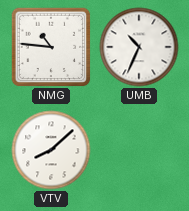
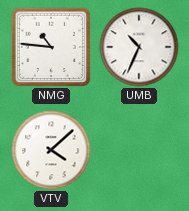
VTV: 8:08 -> 4:08 (51, 150)
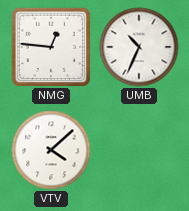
NMG: 10:46 -> 12:46 (51, 47)
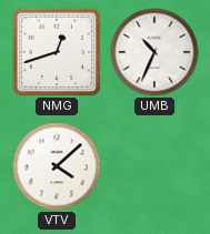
NMG: 12:46 -> 12:42 (57, 52)
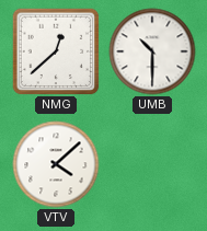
NMG: 12:42 -> 12:38 (56, 51)
UMB: 10:34 -> 10:30 (152, 51)
